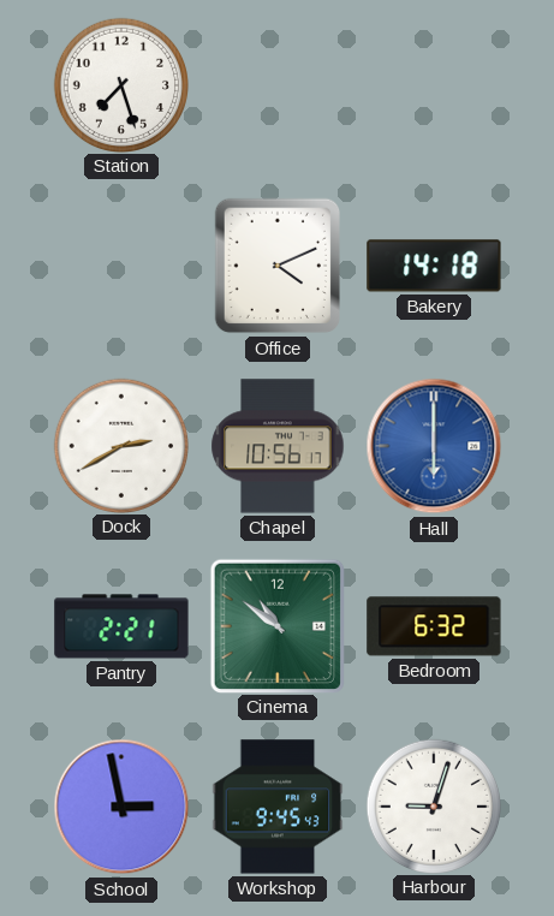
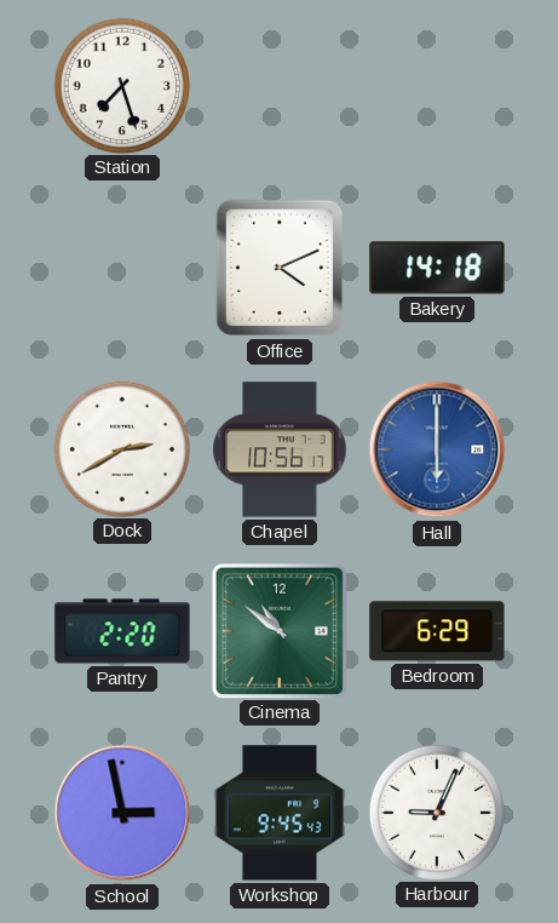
Pantry: 2:21 -> 2:20 (122, 631)
Bedroom: 6:32 -> 6:29 (437, 631)
Harbour: 9:03 -> 9:04 (436, 812)
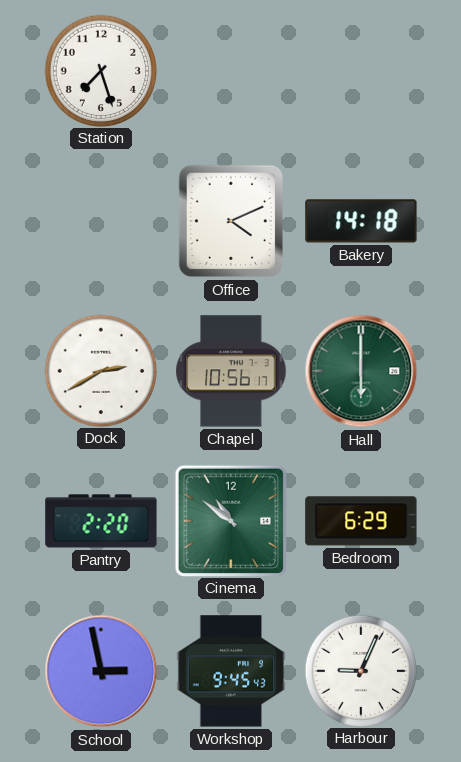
Hall dial: blue -> green (361, 371)
